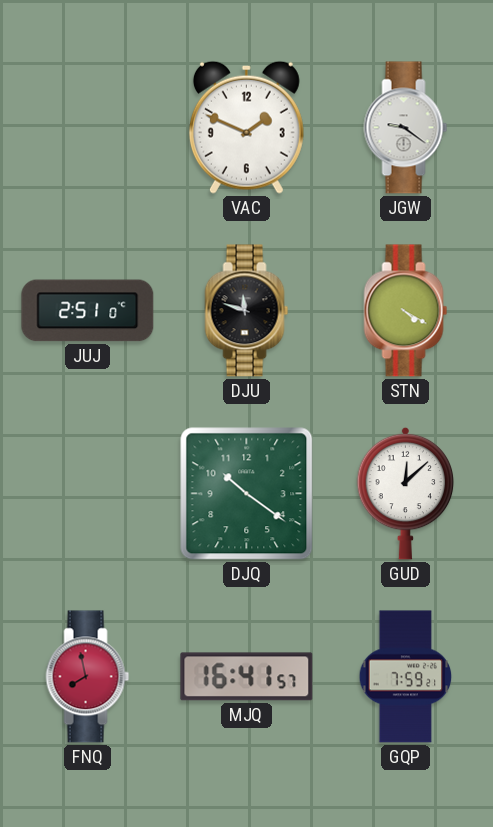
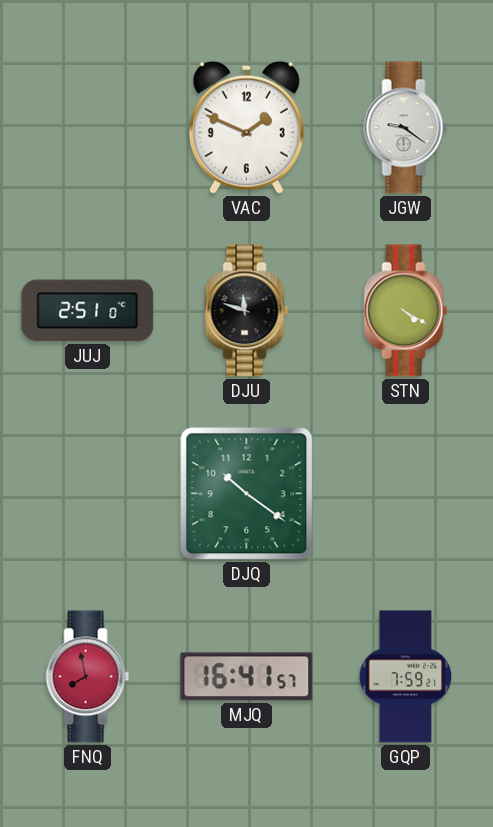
GUD: 12:08 -> none (406, 493)
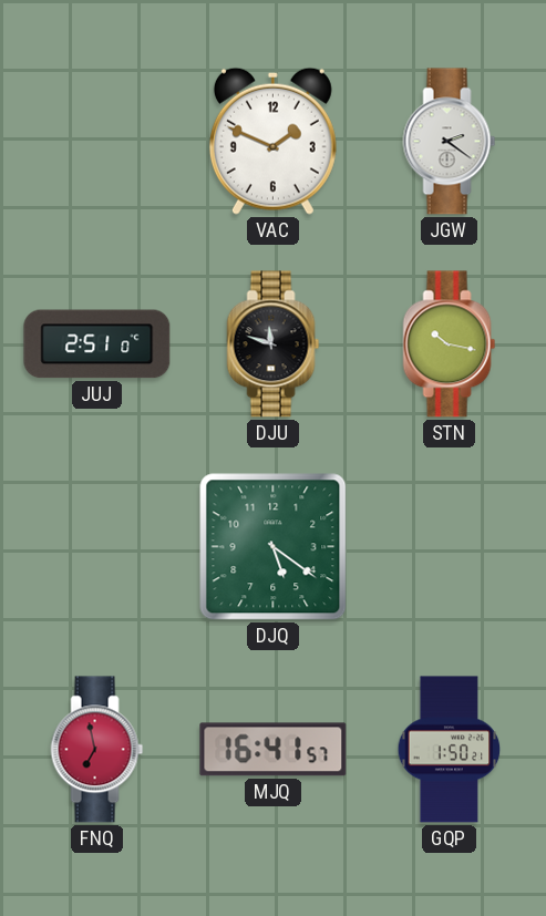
JGW: 9:21 -> 2:21 (450, 142)
STN: 4:20 -> 10:17 (450, 344)
DJQ: 10:21 -> 5:21 (274, 547)
FNQ: 7:58 -> 6:58 (97, 750)
GQP: 7:59 -> 1:50 (450, 750)
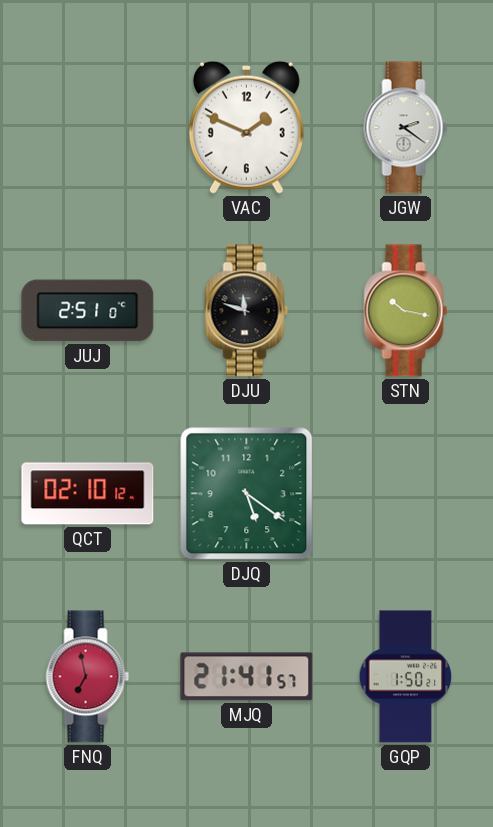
QCT: none -> 02:10 (88, 494)
MJQ: 16:41 -> 21:41 (247, 677)
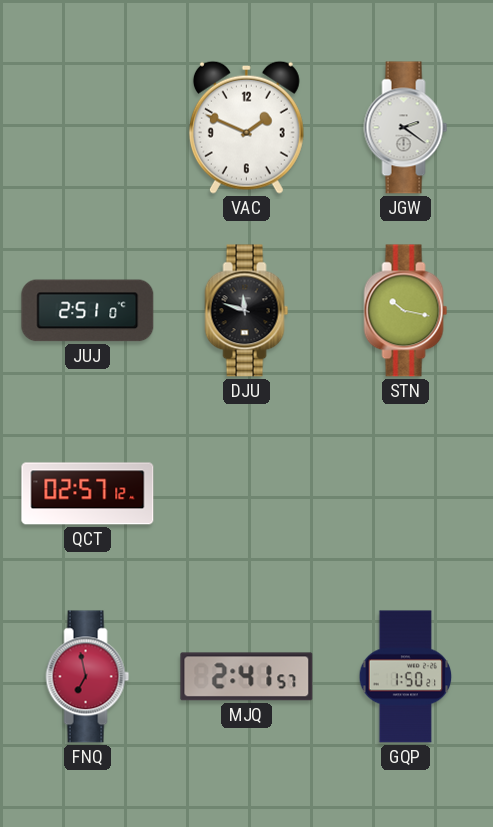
QCT: 02:10 -> 02:57 (88, 494)
DJQ: 5:21 -> none (247, 494)
MJQ: 21:41 -> 2:41 (247, 677)
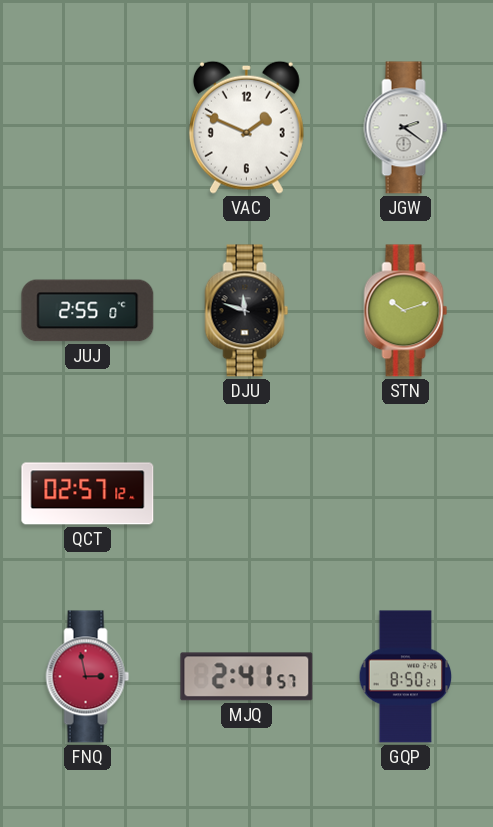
JUJ: 2:51 -> 2:55 (88, 311)
STN: 10:17 -> 10:12 (406, 311)
FNQ: 6:58 -> 2:58 (88, 677)
GQP: 1:50 -> 8:50 (406, 677)
